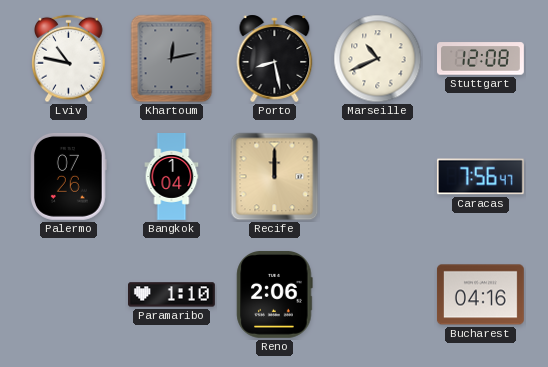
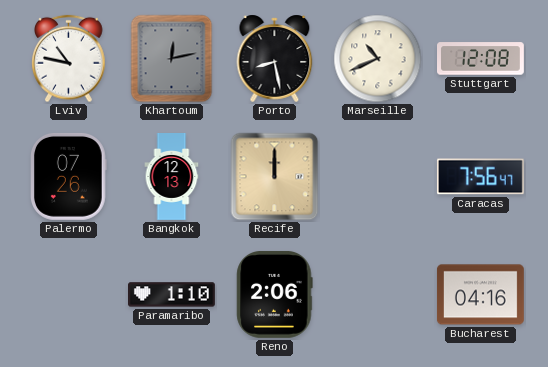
Bangkok: 1:04 -> 12:13 (172, 177)
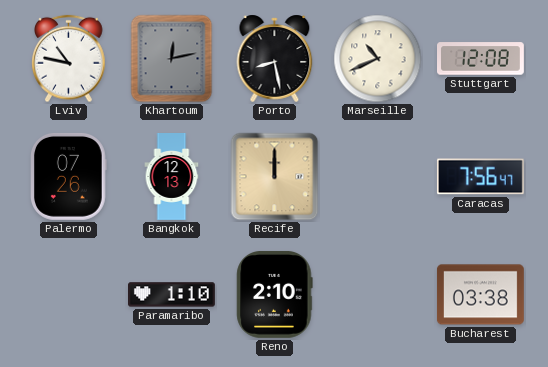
Reno: 2:06 -> 2:10 (275, 294)
Bucharest: 04:16 -> 03:38 (480, 295)
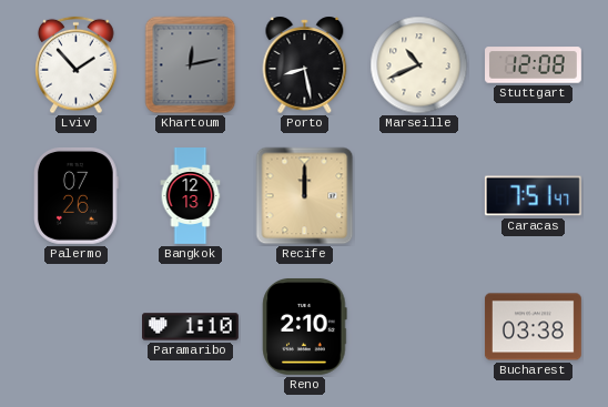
Lviv: 10:47 -> 1:53 (77, 65)
Caracas: 7:56 -> 7:51 (533, 196)
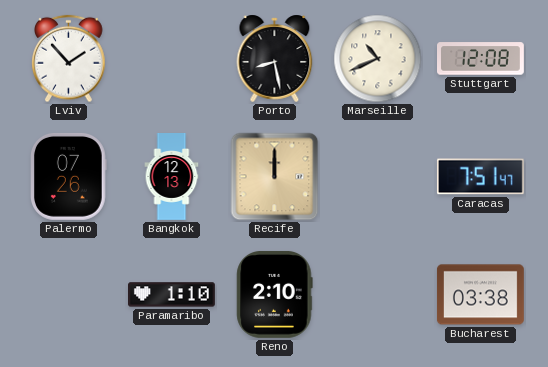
Khartoum: 12:13 -> none (191, 65)
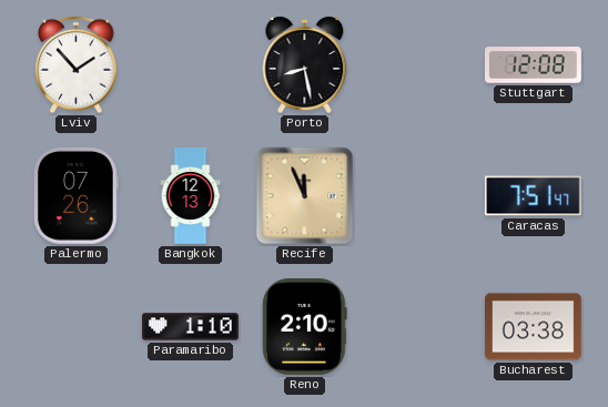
Marseille: 10:41 -> none (378, 59)
Recife: 12:00 -> 11:56 (305, 196)
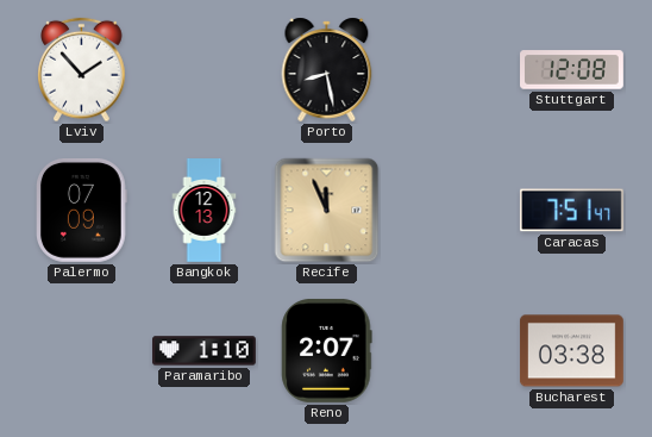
Palermo: 07:26 -> 07:09 (82, 210)
Reno: 2:10 -> 2:07 (327, 350)
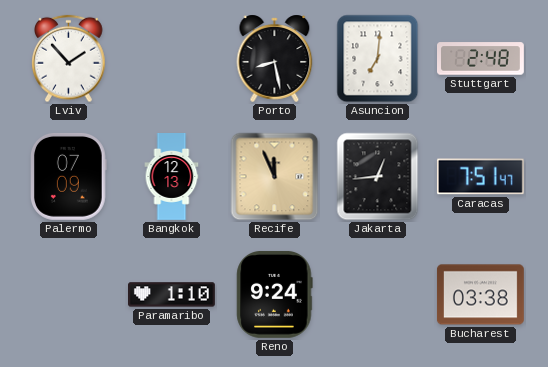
Asuncion: none -> 7:01 (378, 59)
Stuttgart: 12:08 -> 2:48 (481, 59)
Jakarta: none -> 12:44 (378, 177)
Reno: 2:07 -> 9:24 (275, 294)
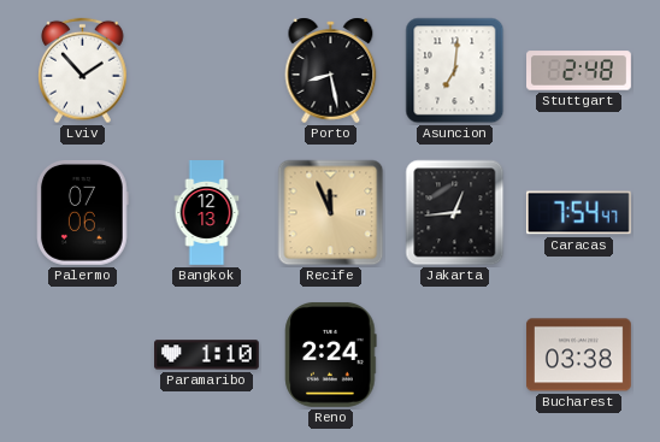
Palermo: 07:09 -> 07:06 (83, 212)
Caracas: 7:51 -> 7:54 (578, 213)
Reno: 9:24 -> 2:24 (331, 354)
